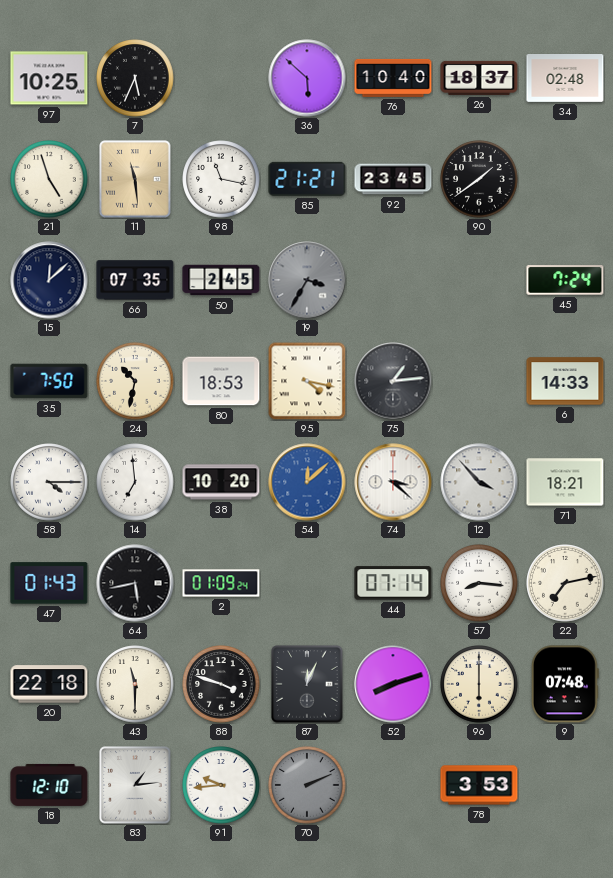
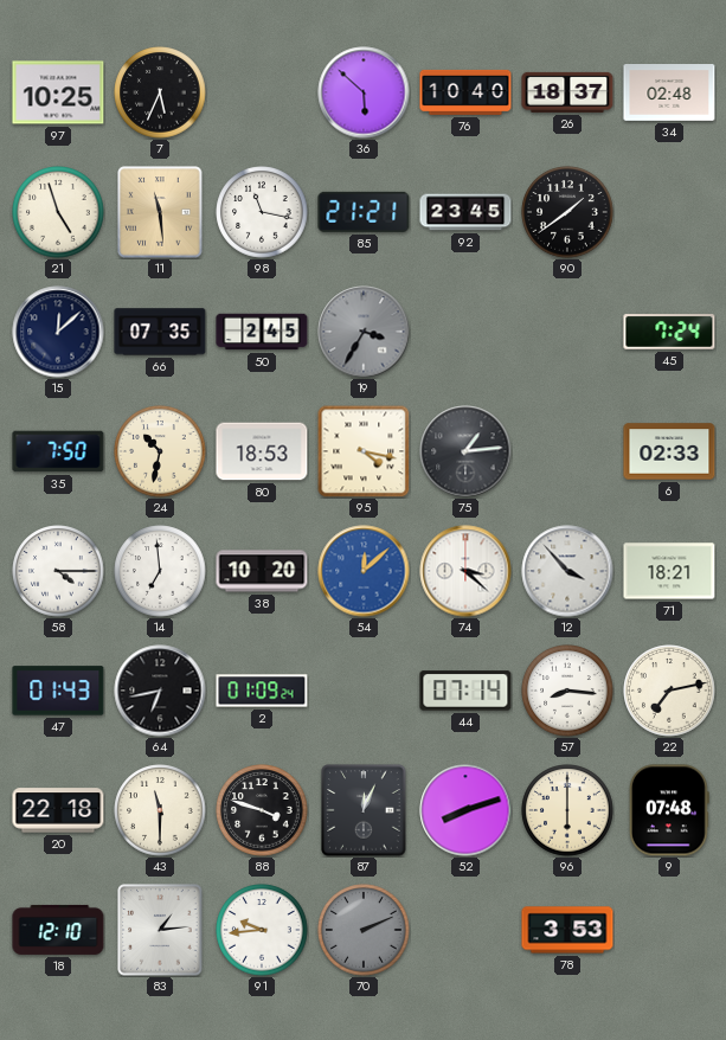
6: 14:33 -> 02:33 (669, 451)
64: 5:43 -> 6:43 (160, 691)
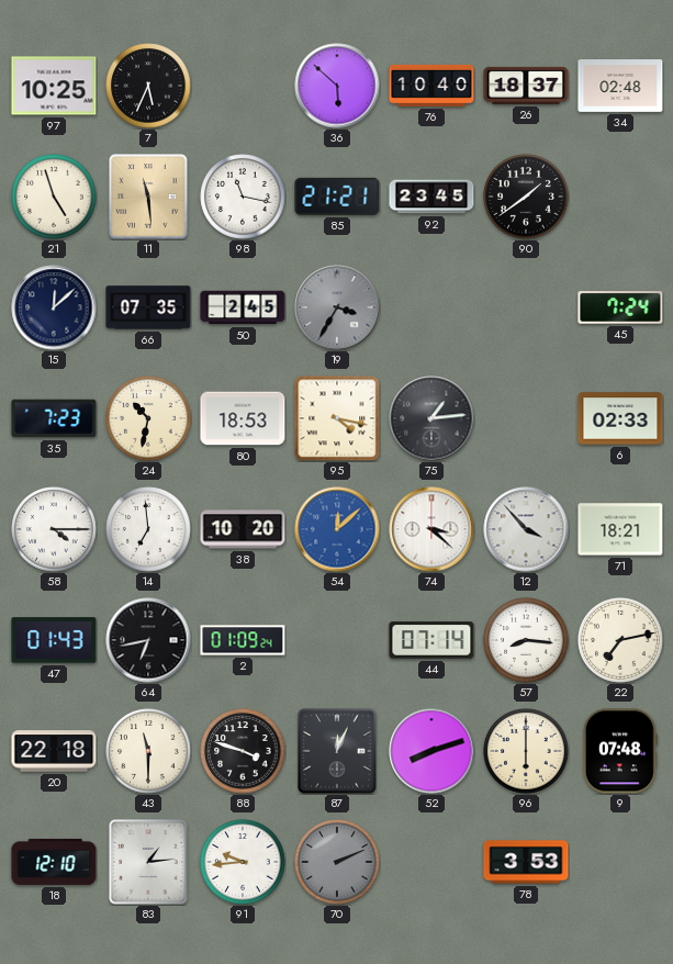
35: 7:50 -> 7:23 (54, 418)
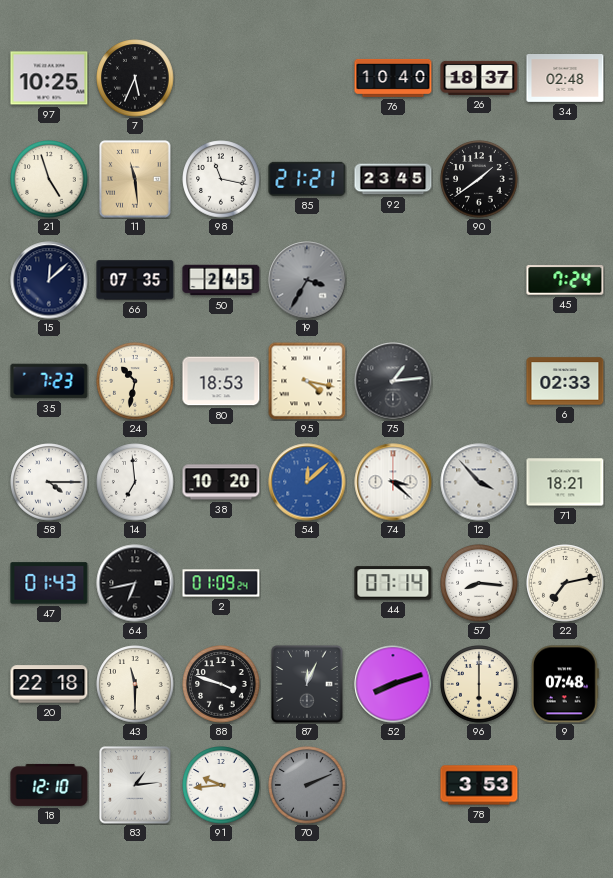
36: 5:52 -> none (337, 86)
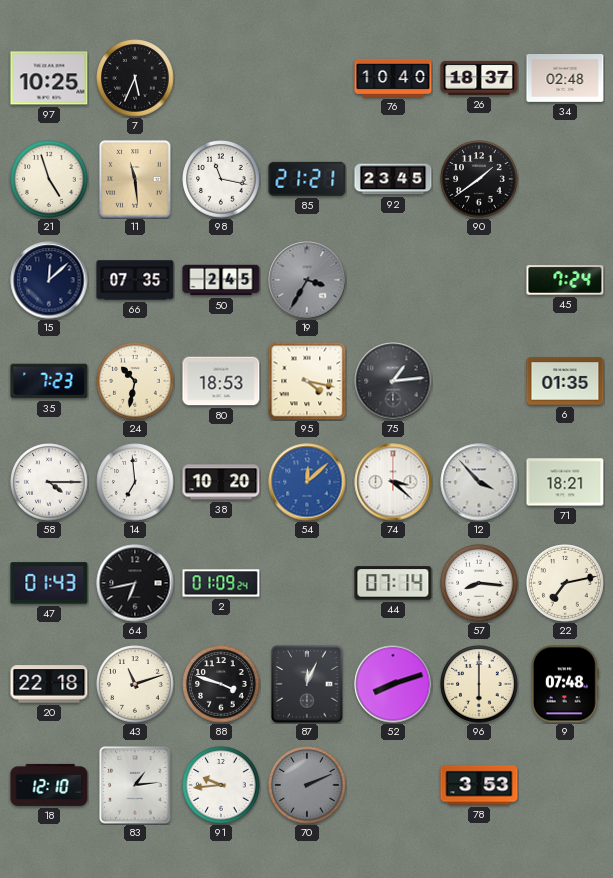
6: 02:33 -> 01:35 (565, 381)
43: 11:30 -> 11:12 (135, 684)
